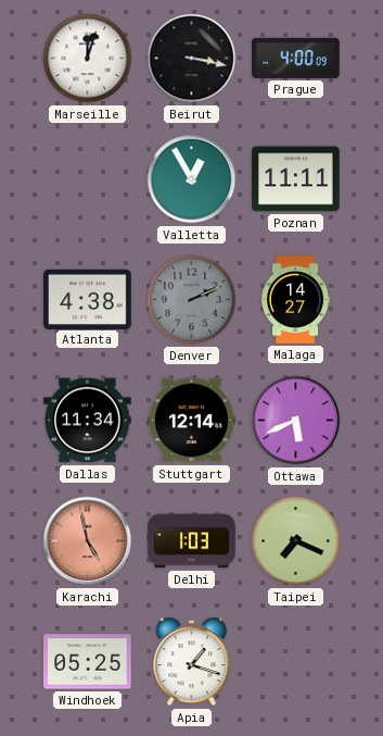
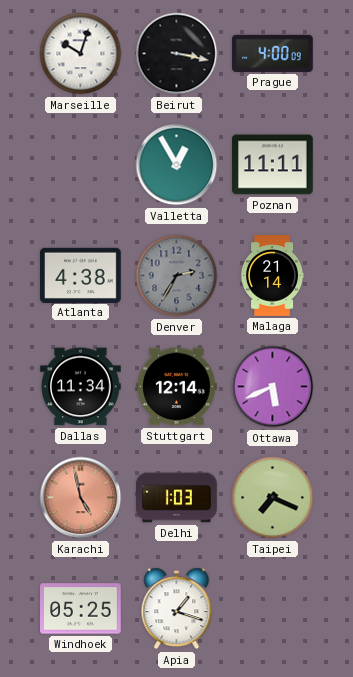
Marseille: 12:03 -> 10:03 (81, 54)
Denver: 2:11 -> 2:35 (177, 276)
Malaga: 14:27 -> 21:14 (272, 276)
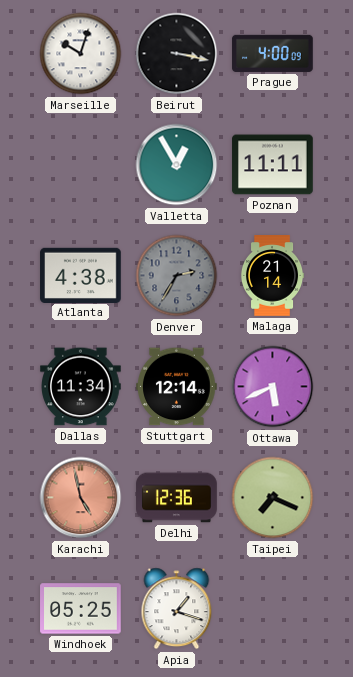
Delhi: 1:03 -> 12:36 (177, 498)
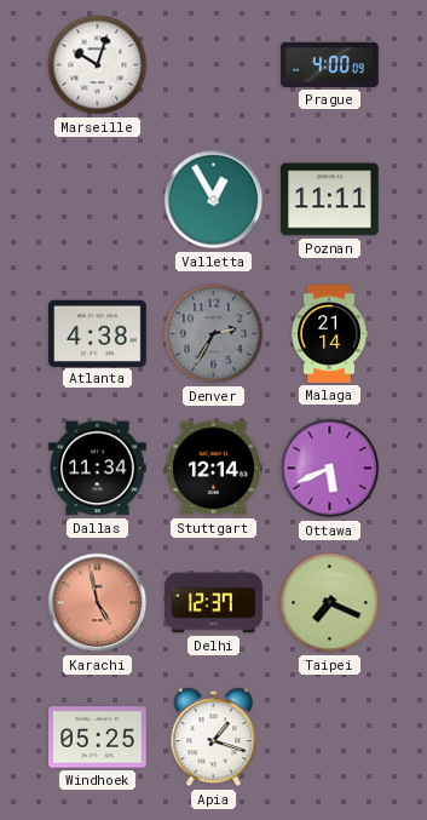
Beirut: 3:17 -> none (177, 54)
Delhi: 12:36 -> 12:37 (214, 603)
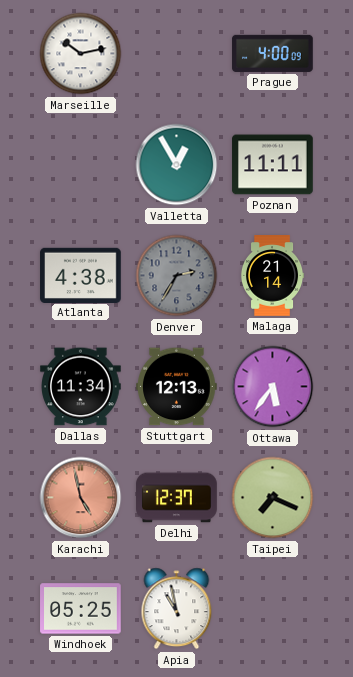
Marseille: 10:03 -> 10:13 (81, 54)
Stuttgart: 12:14 -> 12:13 (177, 387)
Ottawa: 5:41 -> 5:36 (273, 387)
Apia: 1:18 -> 10:58 (177, 609)
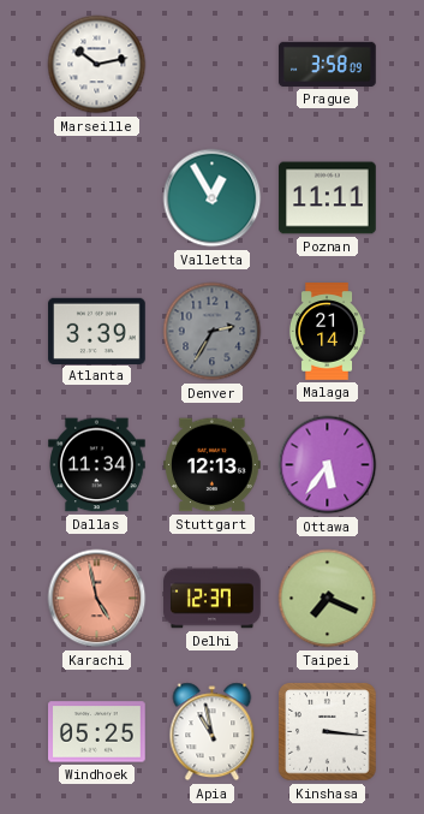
Prague: 4:00 -> 3:58 (328, 64)
Atlanta: 4:38 -> 3:39 (97, 331)
Kinshasa: none -> 3:16 (328, 732)
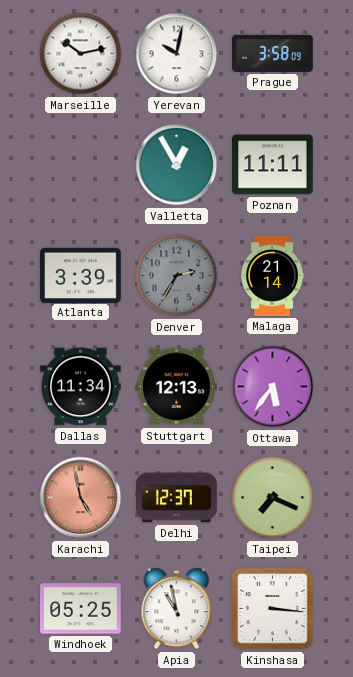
Yerevan: none -> 10:02 (177, 54)
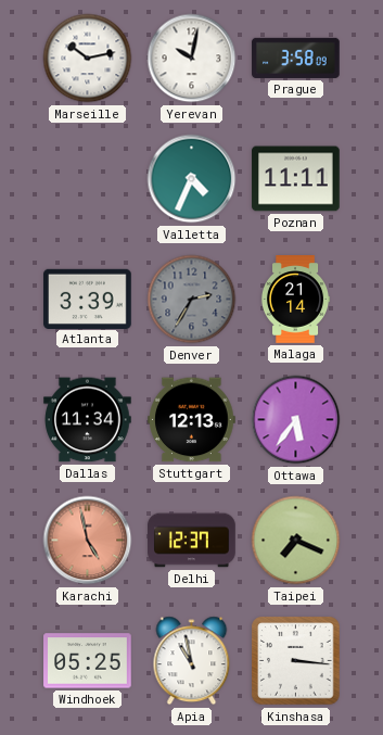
Valletta: 12:55 -> 4:34 (192, 179)
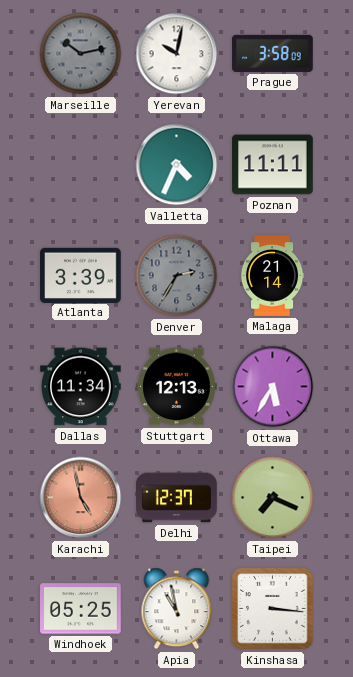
Marseille dial: white -> grey (81, 54)
Ottawa: 5:36 -> 5:35 (273, 387)
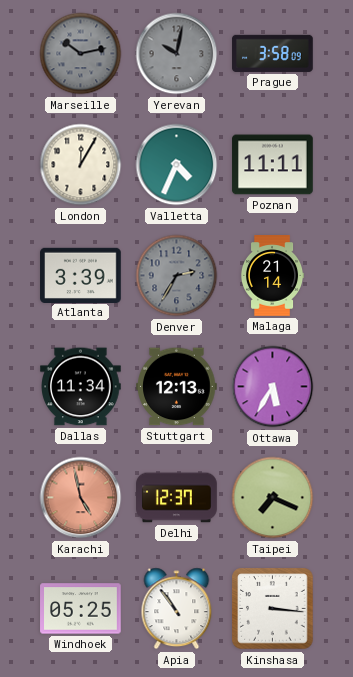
Yerevan dial: white -> grey (177, 54)
London: none -> 12:05 (81, 165)
Apia: 10:58 -> 10:54 (177, 609)
